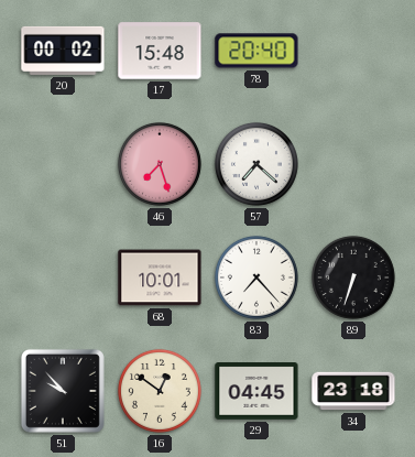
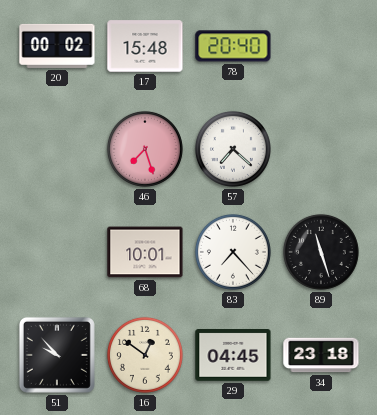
89: 6:33 -> 11:27 (321, 252)
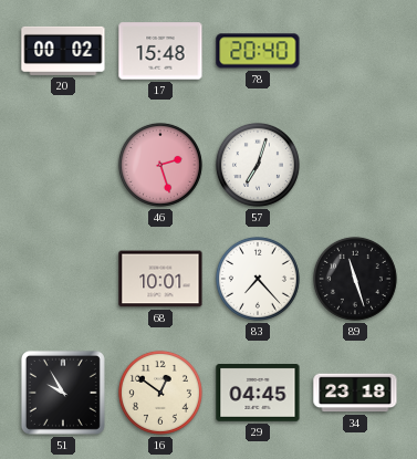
46: 7:27 -> 2:27 (160, 165)
57: 7:22 -> 7:03 (258, 165)
51: 9:53 -> 9:55 (63, 393)
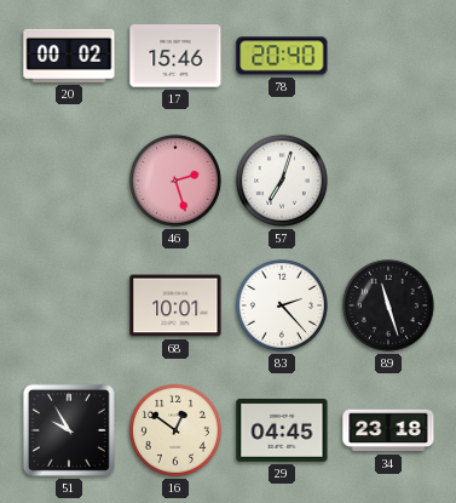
17: 15:48 -> 15:46 (175, 56)
83: 7:23 -> 2:23 (282, 305)
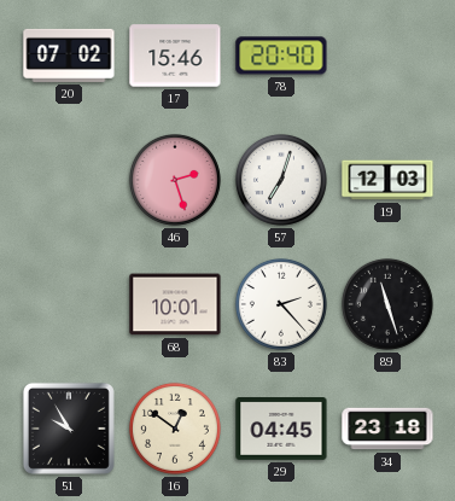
20: 00:02 -> 07:02 (69, 56)
19: none -> 12:03 (387, 180)
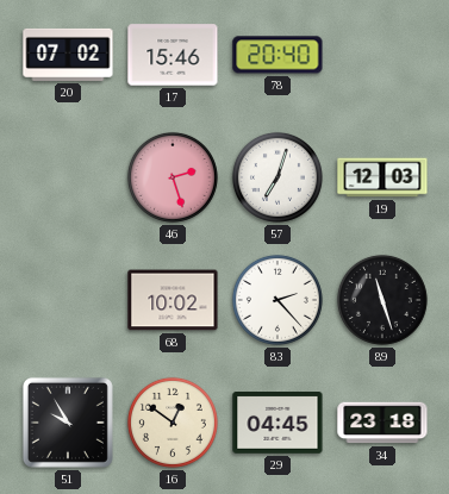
68: 10:01 -> 10:02 (173, 300)
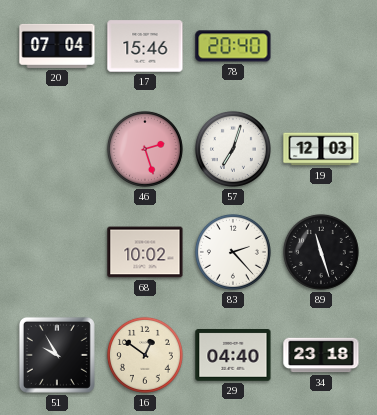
20: 07:02 -> 07:04 (57, 46)
29: 04:45 -> 04:40 (233, 356)
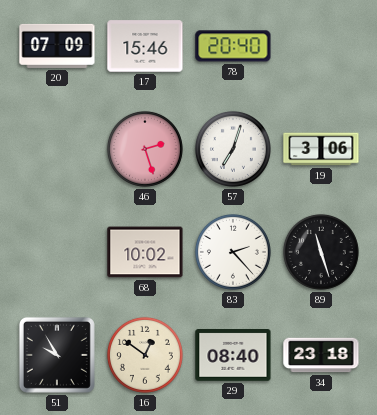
20: 07:04 -> 07:09 (57, 46)
19: 12:03 -> 3:06 (321, 149)
29: 04:40 -> 08:40 (233, 356)
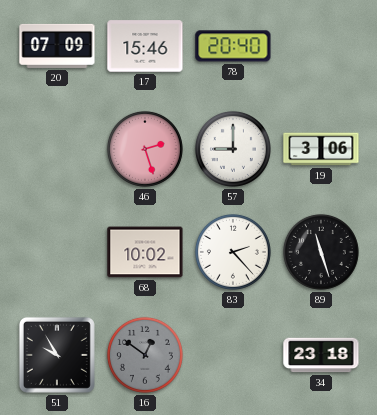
57: 7:03 -> 9:00 (233, 149)
16 dial: cream -> grey (145, 355)
29: 08:40 -> none (233, 356)
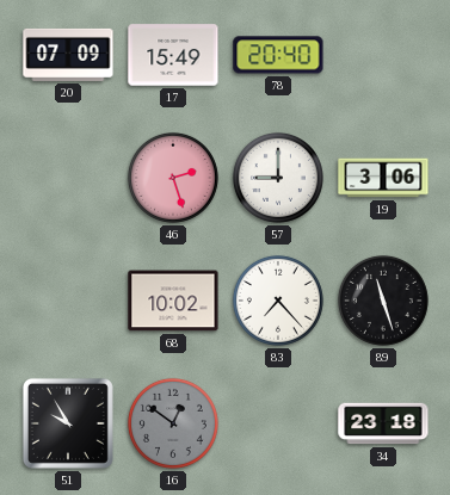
17: 15:46 -> 15:49 (173, 55)
83: 2:23 -> 7:23 (278, 301)
